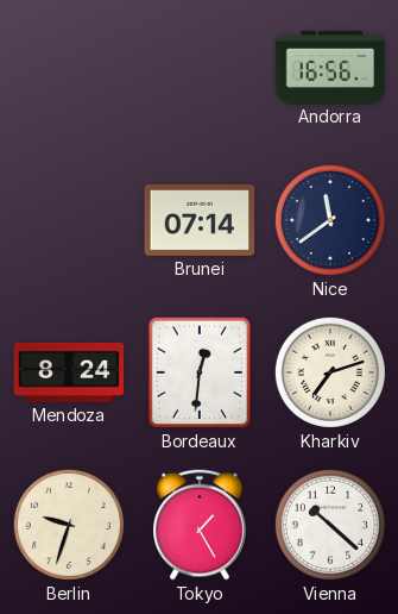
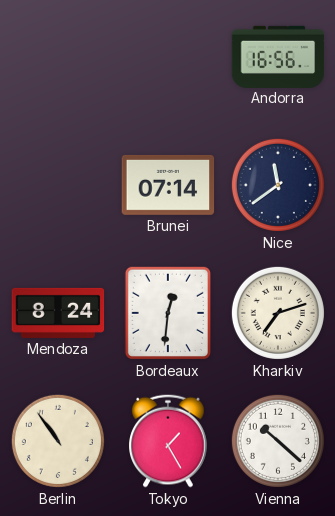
Berlin: 9:33 -> 10:54 (58, 441)
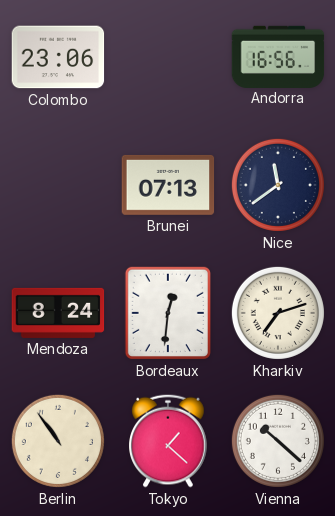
Colombo: none -> 23:06 (58, 57)
Brunei: 07:14 -> 07:13 (168, 185)
Tokyo: 1:25 -> 1:22 (168, 441)
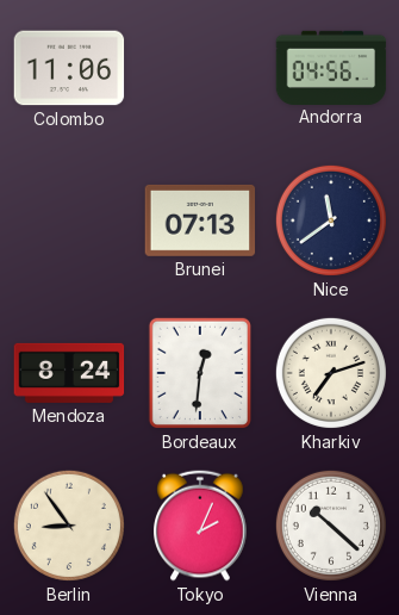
Colombo: 23:06 -> 11:06 (69, 68)
Andorra: 16:56 -> 04:56 (331, 67)
Berlin: 10:54 -> 8:54 (69, 526)
Tokyo: 1:22 -> 2:04 (200, 526)
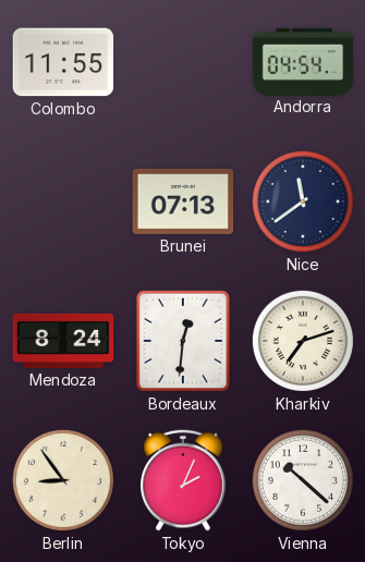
Colombo: 11:06 -> 11:55 (63, 62)
Andorra: 04:56 -> 04:54 (303, 61)
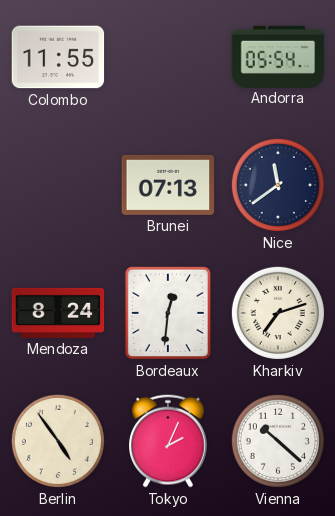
Andorra: 04:54 -> 05:54 (278, 56)
Berlin: 8:54 -> 4:54 (58, 441)
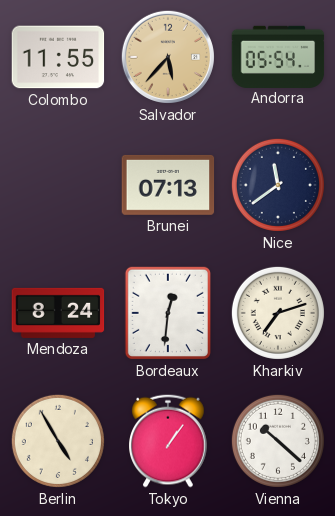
Salvador: none -> 5:37 (168, 57)
Berlin: 4:54 -> 4:55 (58, 441)
Tokyo: 2:04 -> 1:06 (168, 441)
